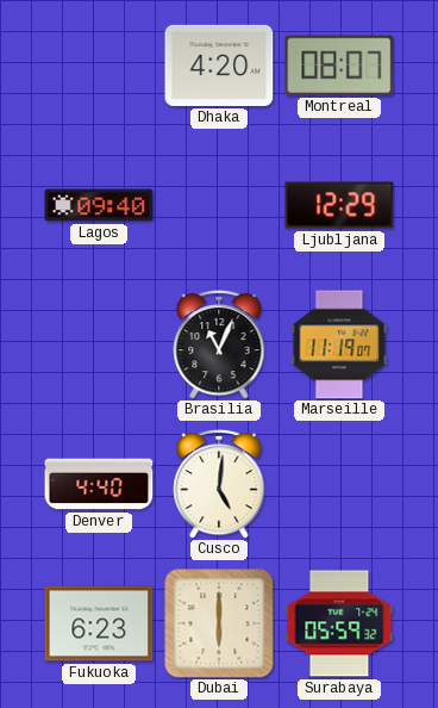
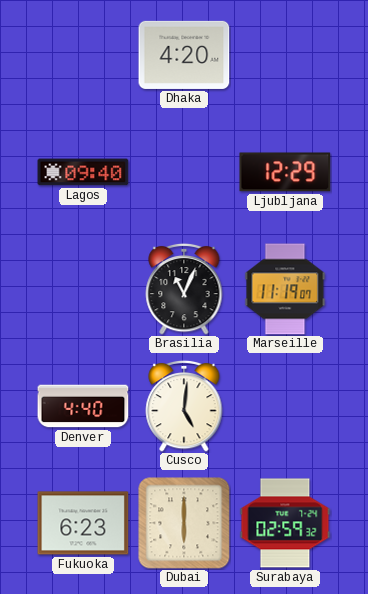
Montreal: 08:07 -> none (339, 66)
Surabaya: 05:59 -> 02:59 (285, 523)
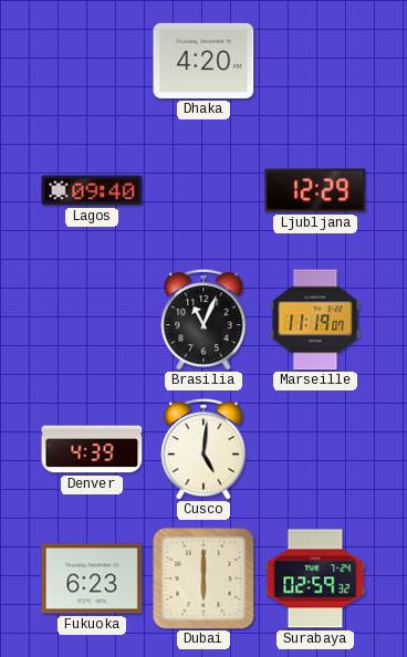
Denver: 4:40 -> 4:39 (92, 449)
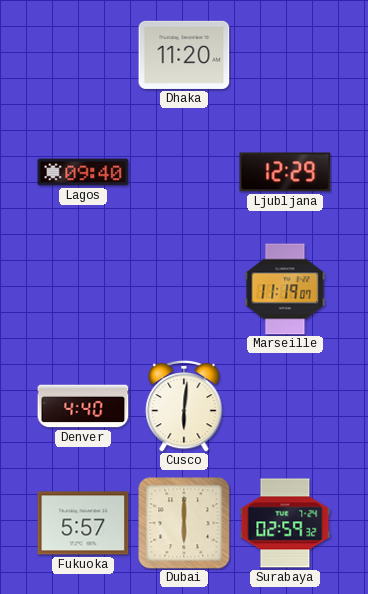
Dhaka: 4:20 -> 11:20 (184, 55)
Brasilia: 11:04 -> none (203, 320)
Denver: 4:39 -> 4:40 (83, 406)
Cusco: 5:01 -> 6:01 (184, 406)
Fukuoka: 6:23 -> 5:57 (83, 523)
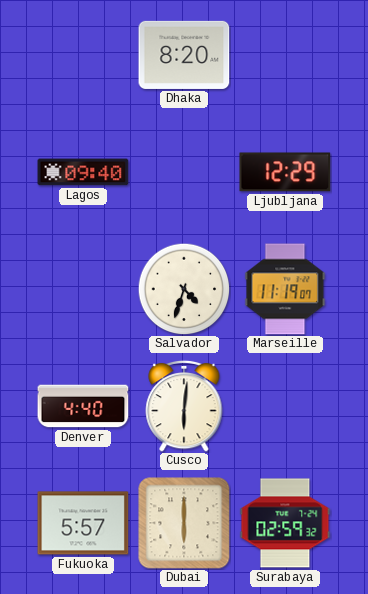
Dhaka: 11:20 -> 8:20 (184, 55)
Salvador: none -> 4:33 (184, 289)
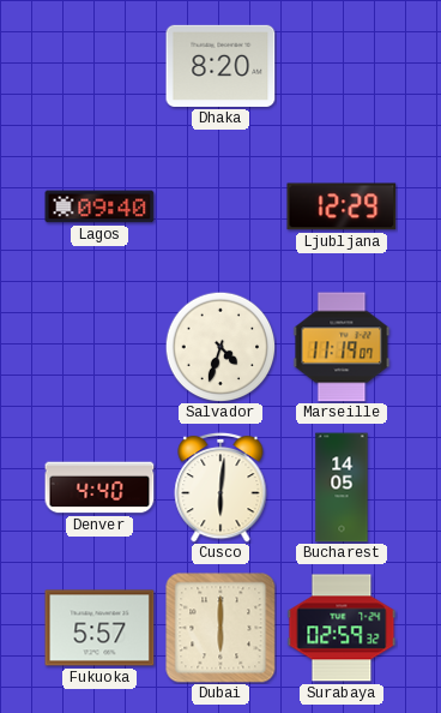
Bucharest: none -> 14:05 (342, 487)
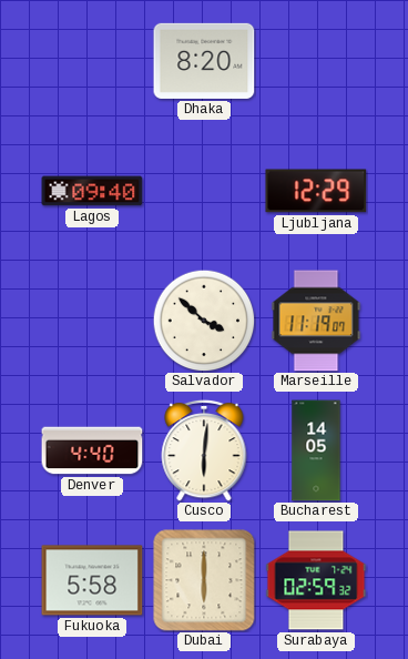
Salvador: 4:33 -> 3:52 (204, 321)
Fukuoka: 5:57 -> 5:58 (92, 580)
